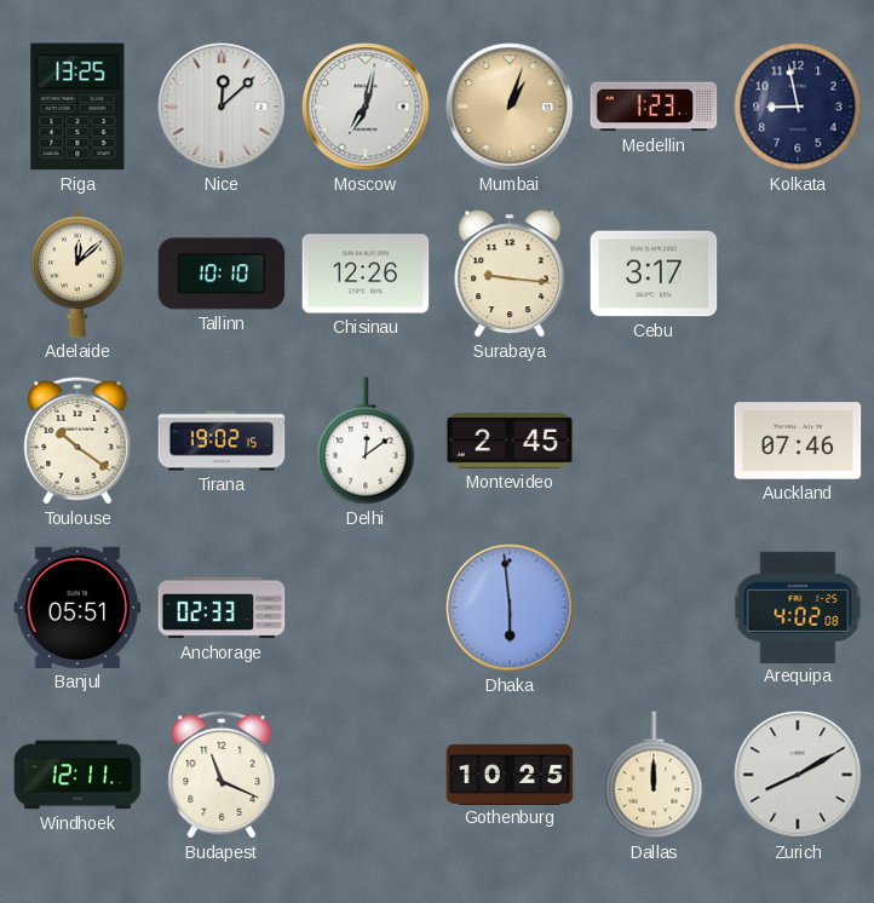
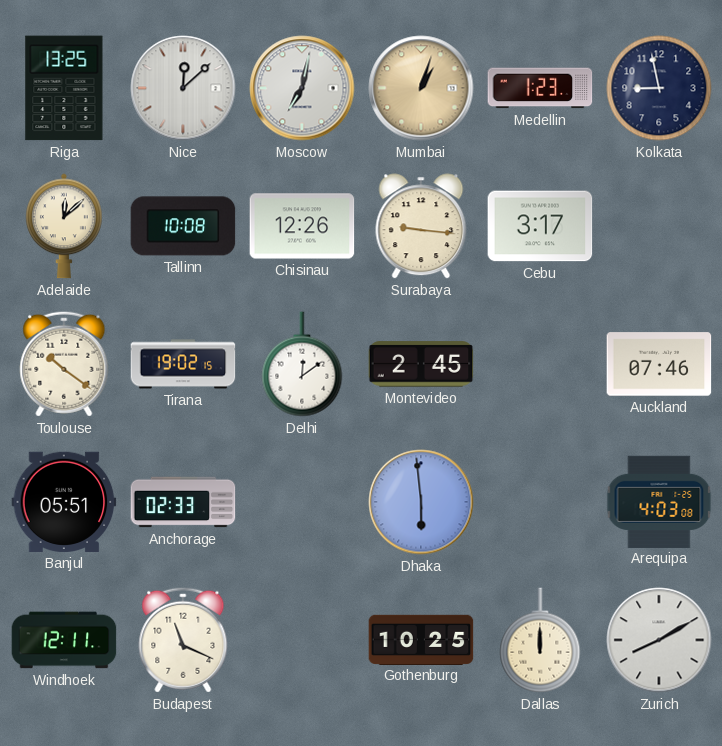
Tallinn: 10:10 -> 10:08 (183, 226)
Arequipa: 4:02 -> 4:03 (659, 501)
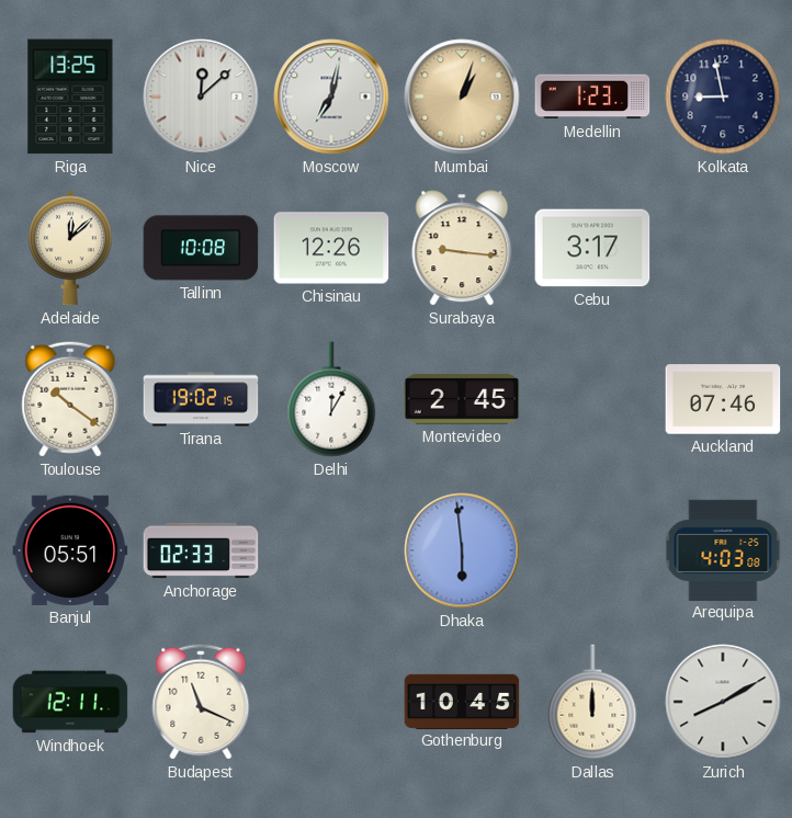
Delhi: 12:09 -> 12:05 (331, 399)
Gothenburg: 10:25 -> 10:45 (462, 701)
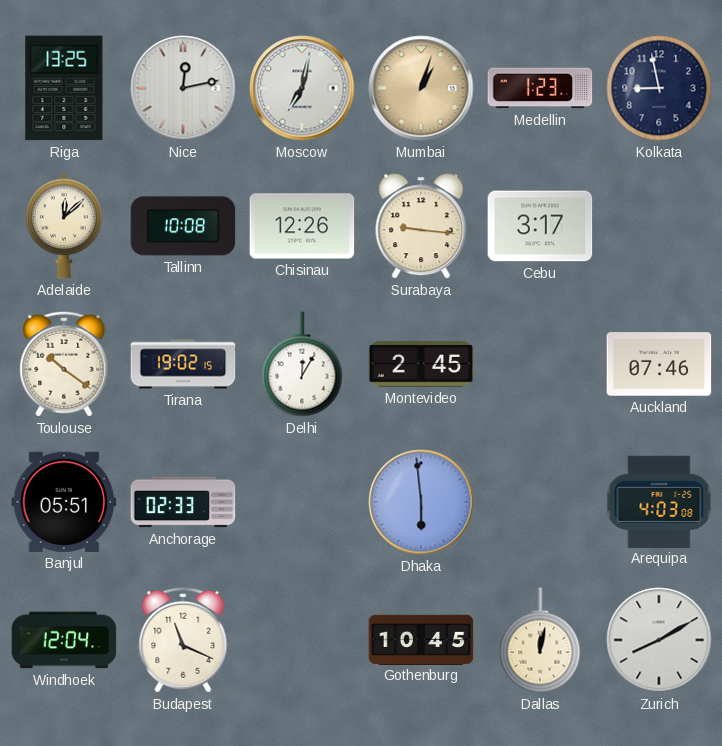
Nice: 12:08 -> 12:13 (183, 88)
Windhoek: 12:11 -> 12:04 (64, 640)
Dallas: 12:00 -> 12:02 (540, 640)
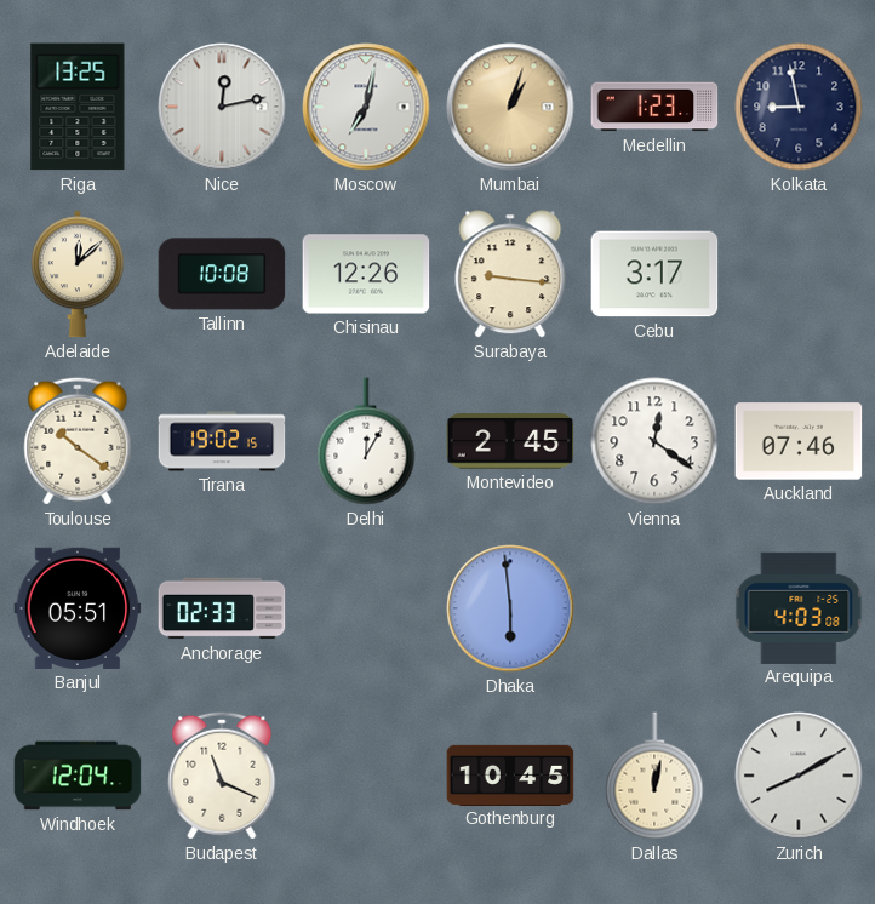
Vienna: none -> 12:21 (654, 441)
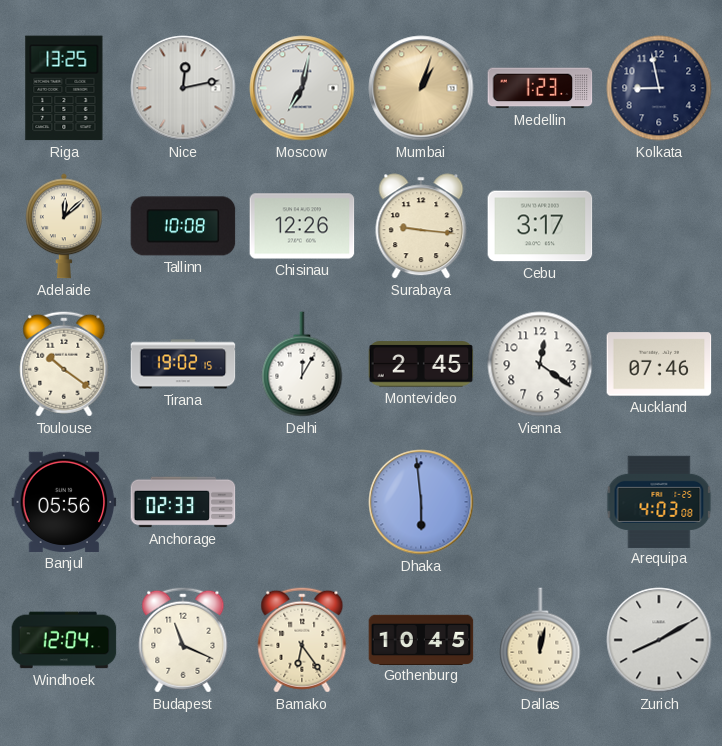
Banjul: 05:51 -> 05:56 (64, 502)
Bamako: none -> 6:24 (302, 640)
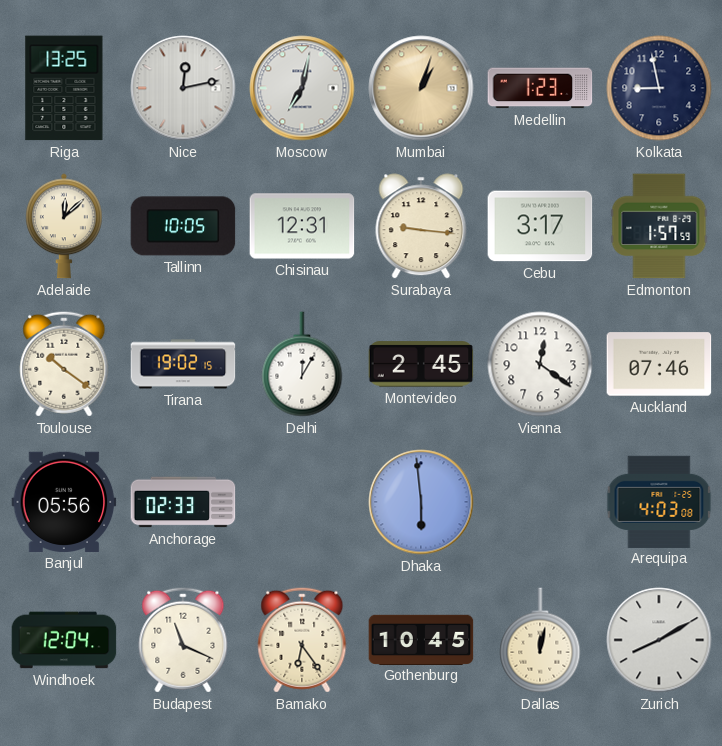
Tallinn: 10:08 -> 10:05 (183, 226)
Chisinau: 12:26 -> 12:31 (302, 226)
Edmonton: none -> 1:57 (659, 226)
